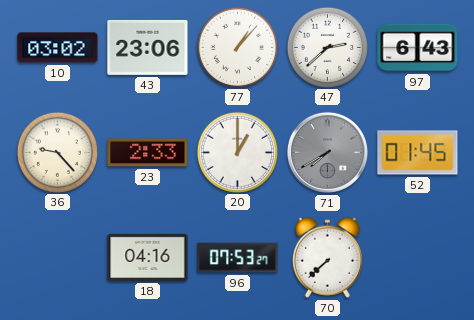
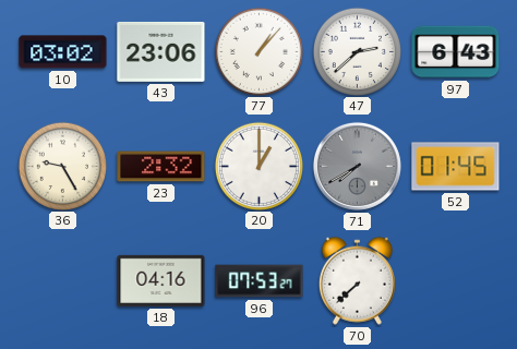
36: 9:23 -> 9:25 (62, 166)
23: 2:33 -> 2:32 (161, 167)
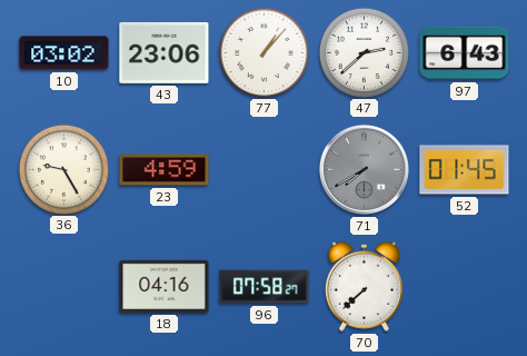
23: 2:32 -> 4:59 (165, 170)
20: 1:00 -> none (258, 166)
96: 07:53 -> 07:58 (265, 287)
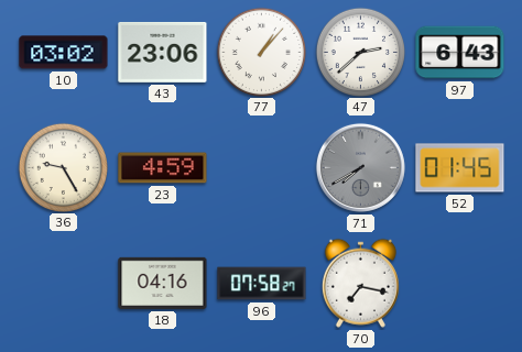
70: 7:38 -> 7:17 (360, 283)
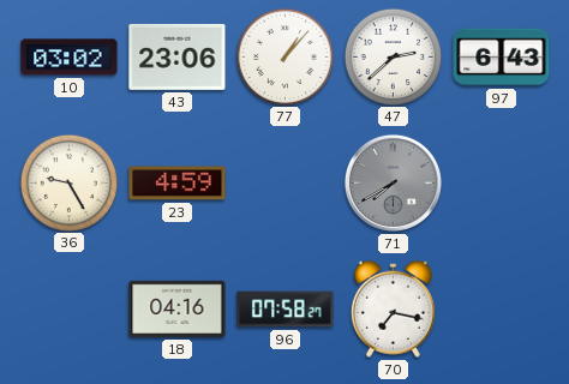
52: 01:45 -> none (460, 168)
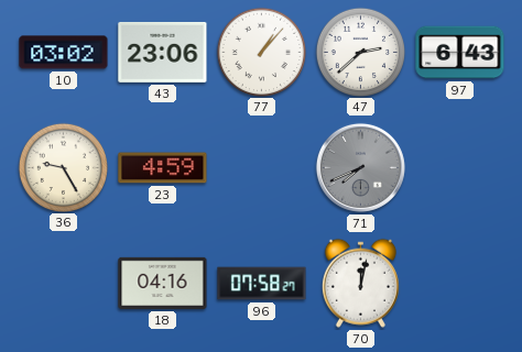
71: 7:40 -> 7:41 (360, 167)
70: 7:17 -> 12:02 (360, 283)
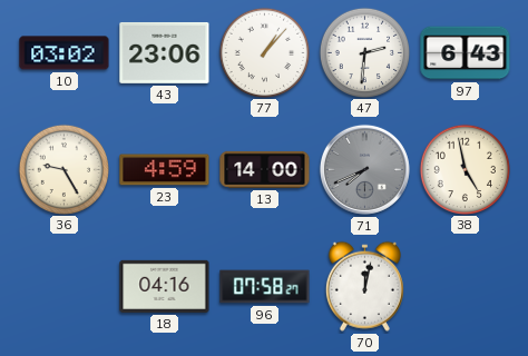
47: 2:38 -> 2:31 (364, 52)
13: none -> 14:00 (265, 169)
38: none -> 4:58 (465, 169)
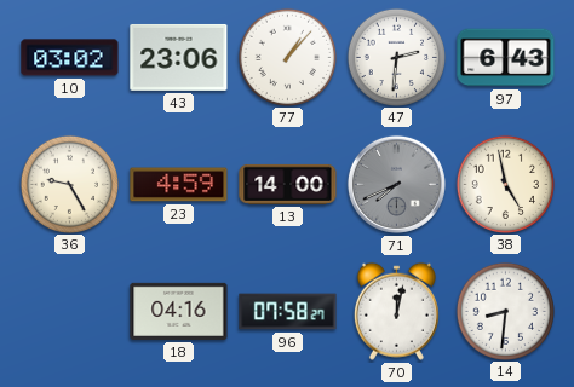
14: none -> 8:31 (505, 311)
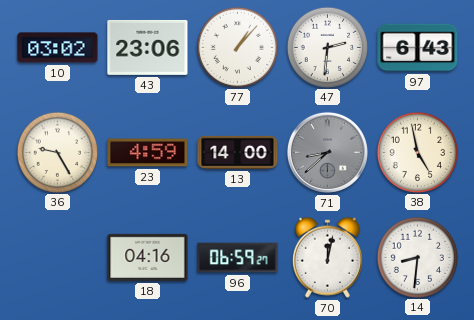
71: 7:41 -> 8:38 (327, 152)
96: 07:58 -> 06:59 (238, 258)
